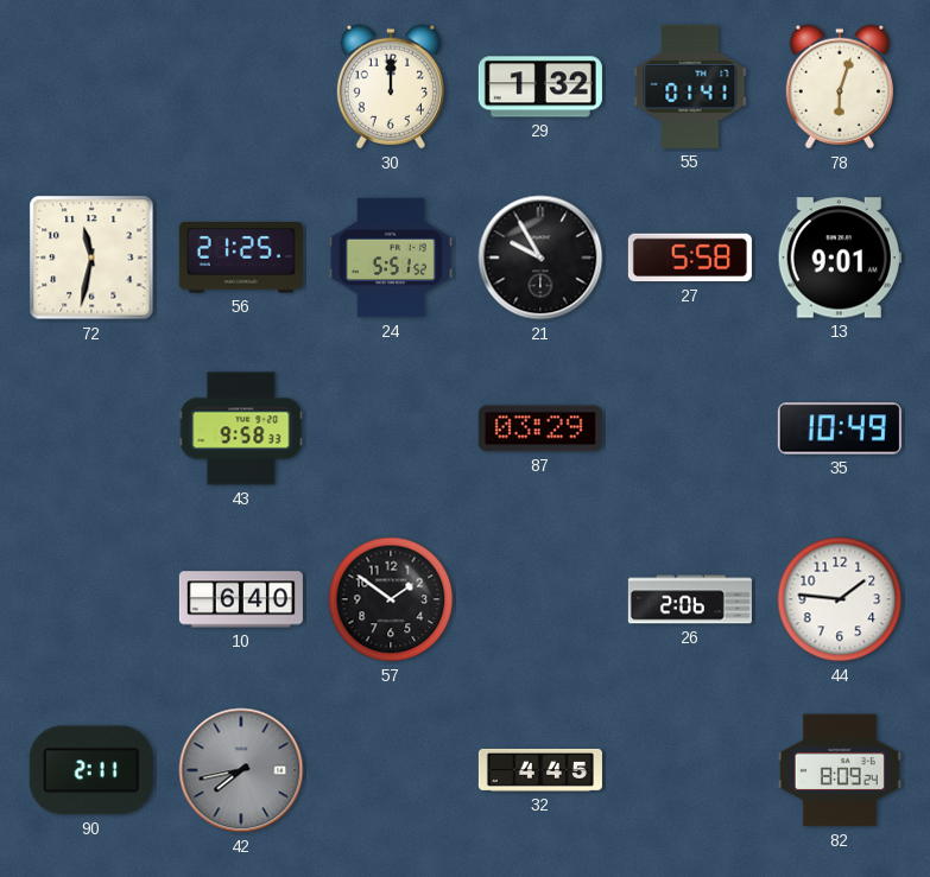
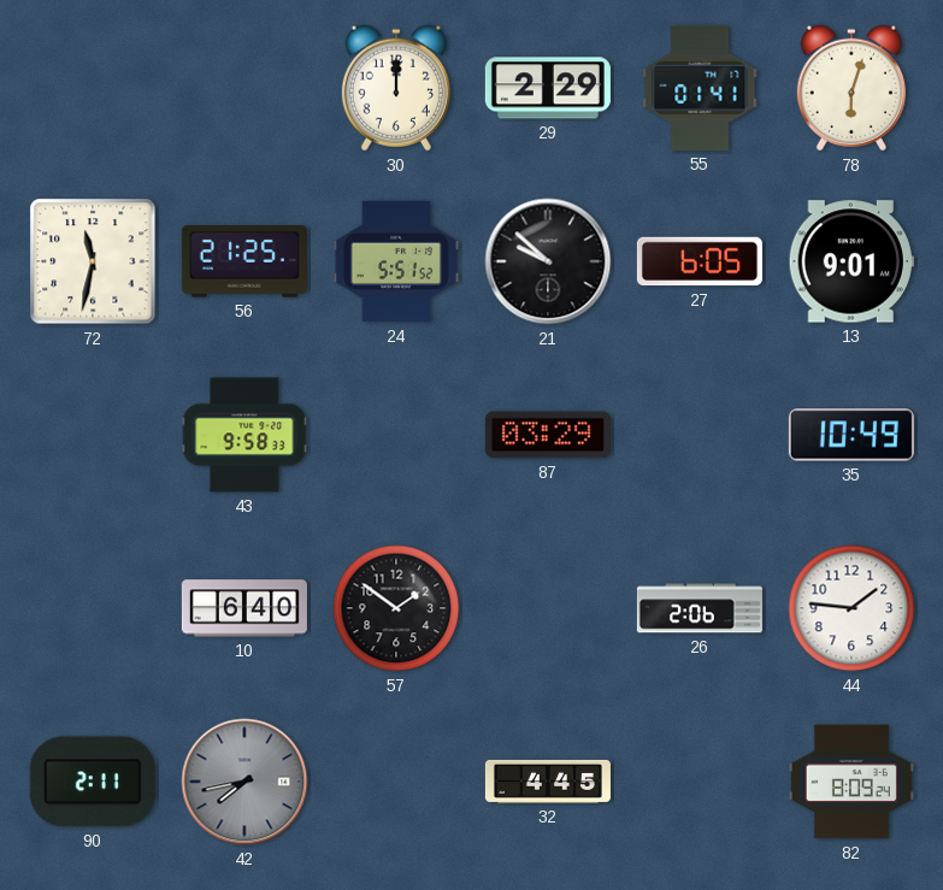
29: 1:32 -> 2:29 (548, 88)
21: 9:55 -> 9:52 (548, 261)
27: 5:58 -> 6:05 (700, 261)
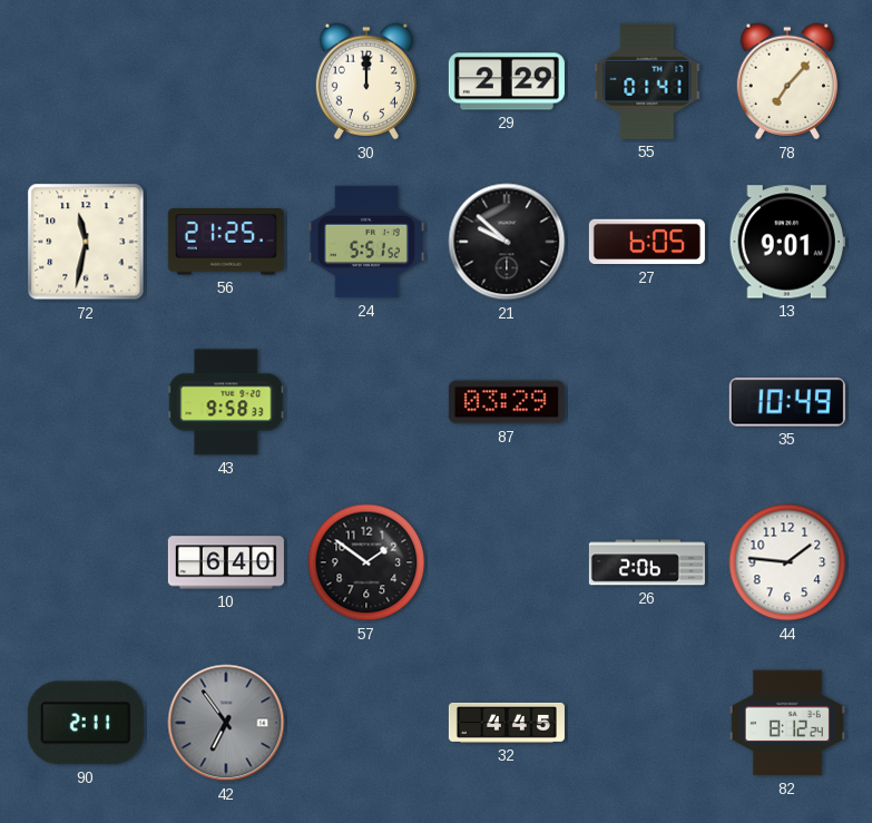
78: 6:03 -> 7:07 (787, 81)
42: 7:43 -> 6:54 (226, 723)
82: 8:09 -> 8:12 (787, 723)
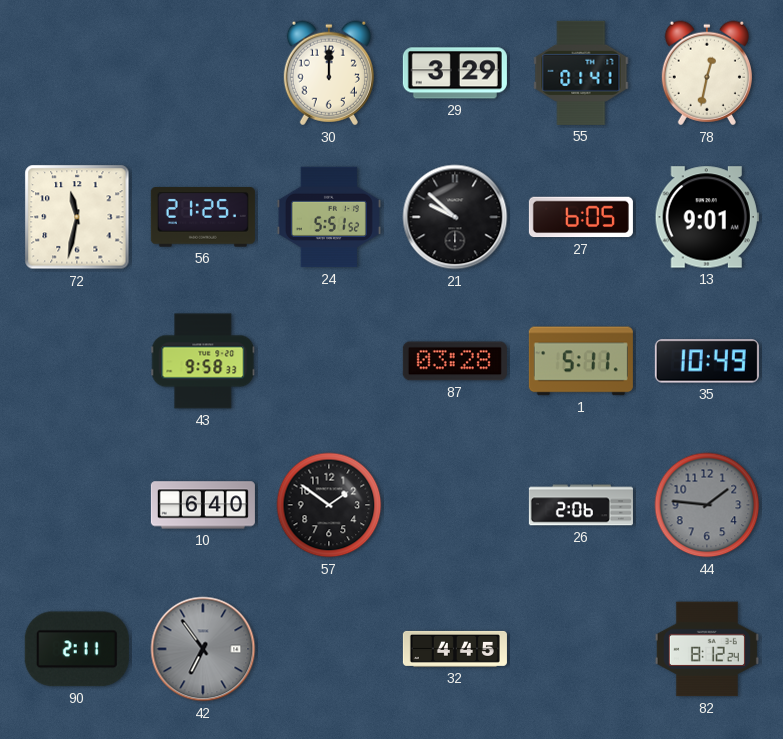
29: 2:29 -> 3:29 (455, 73)
78: 7:07 -> 12:32 (707, 73)
87: 03:29 -> 03:28 (455, 361)
1: none -> 5:11 (581, 361)
44 dial: white -> grey (707, 505)
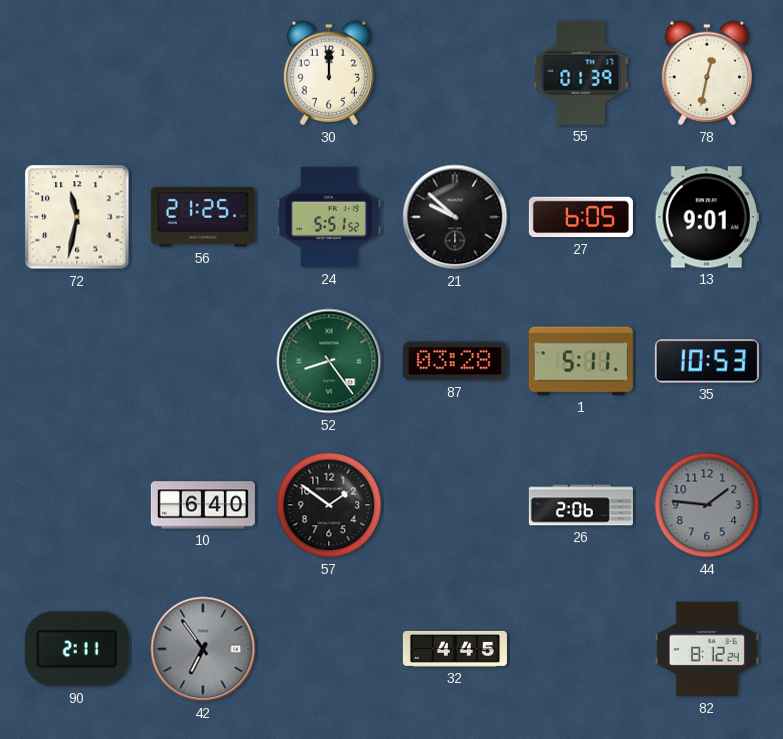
29: 3:29 -> none (455, 73)
55: 01:41 -> 01:39 (581, 73)
43: 9:58 -> none (203, 361)
52: none -> 8:24 (329, 361)
35: 10:49 -> 10:53 (707, 361)
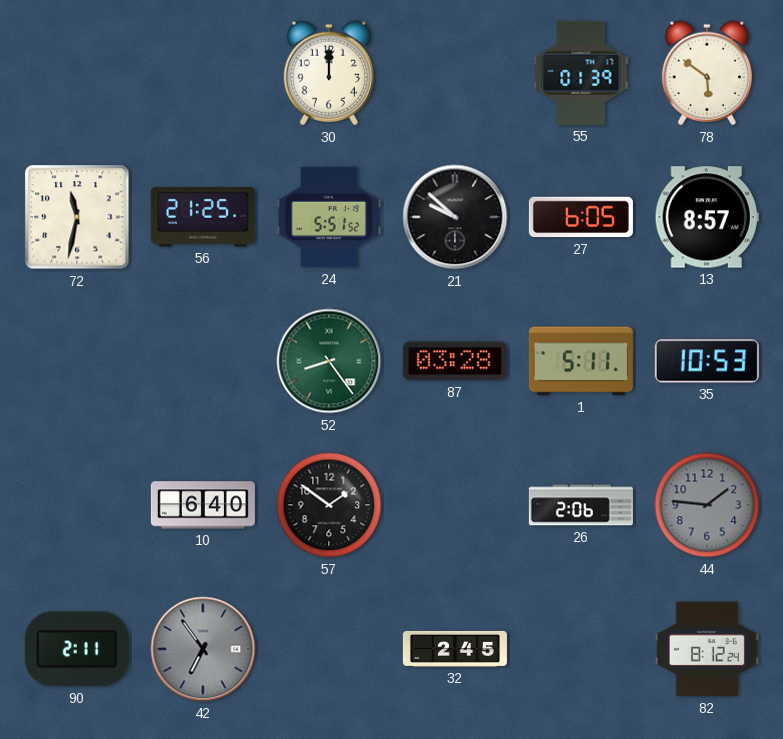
78: 12:32 -> 5:51 (707, 73)
13: 9:01 -> 8:57 (707, 217)
32: 4:45 -> 2:45 (455, 649)
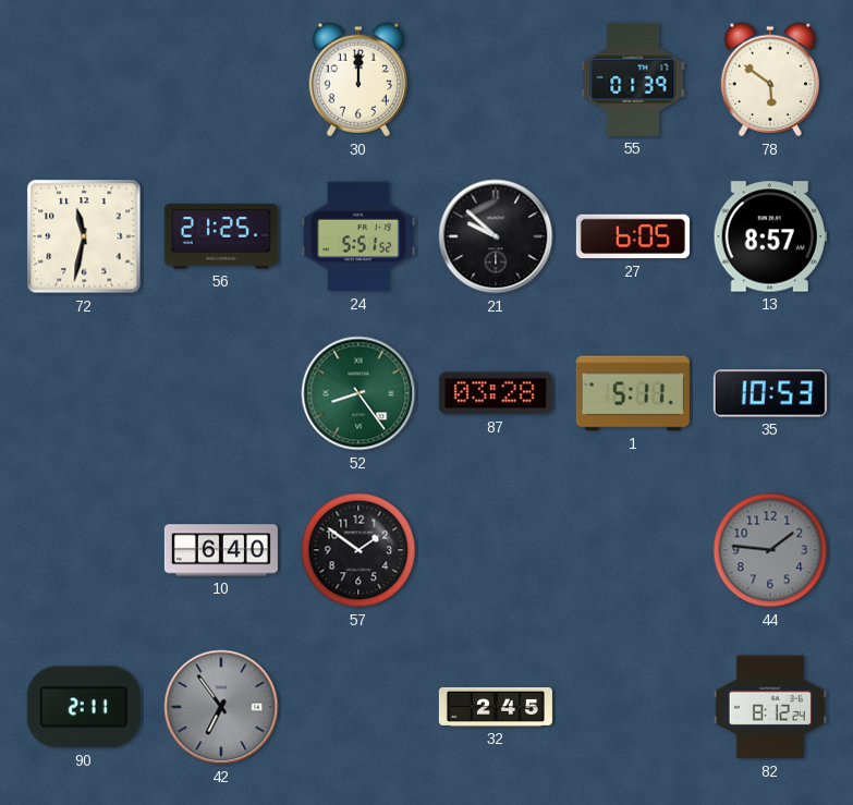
26: 2:06 -> none (581, 505)
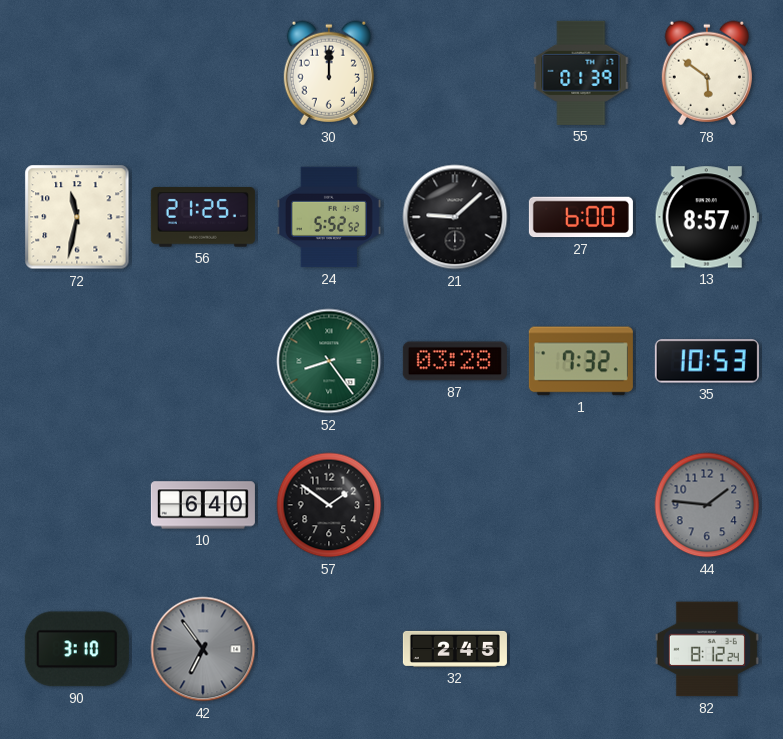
24: 5:51 -> 5:52 (329, 217)
21: 9:52 -> 9:08 (455, 217)
27: 6:05 -> 6:00 (581, 217)
1: 5:11 -> 7:32 (581, 361)
90: 2:11 -> 3:10 (77, 649)
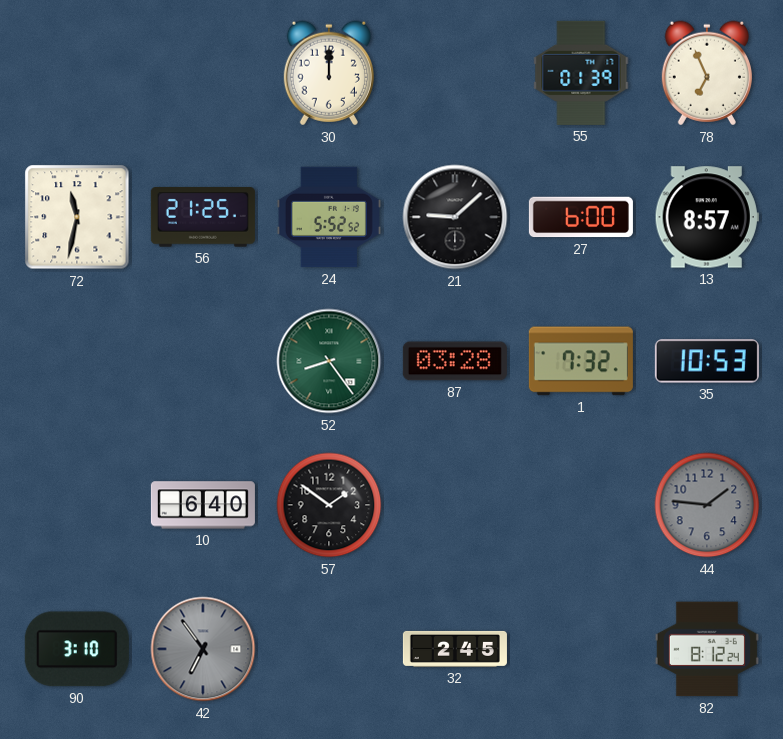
78: 5:51 -> 6:56 (707, 73)
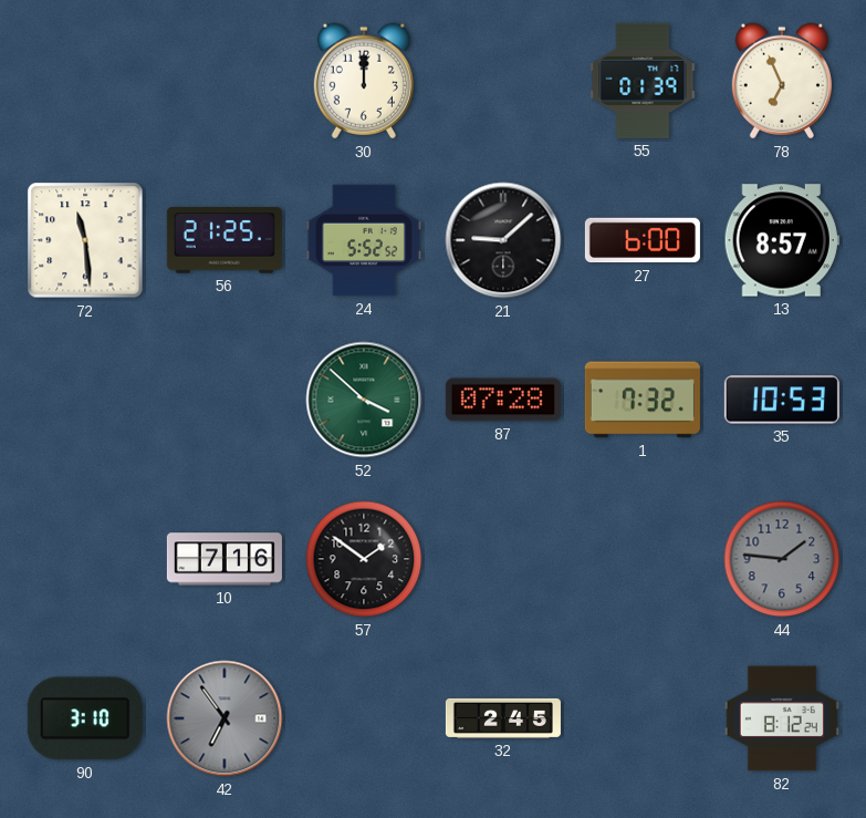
72: 11:32 -> 11:29 (85, 240)
52: 8:24 -> 3:52 (364, 400)
87: 03:28 -> 07:28 (503, 400)
10: 6:40 -> 7:16 (225, 559)
